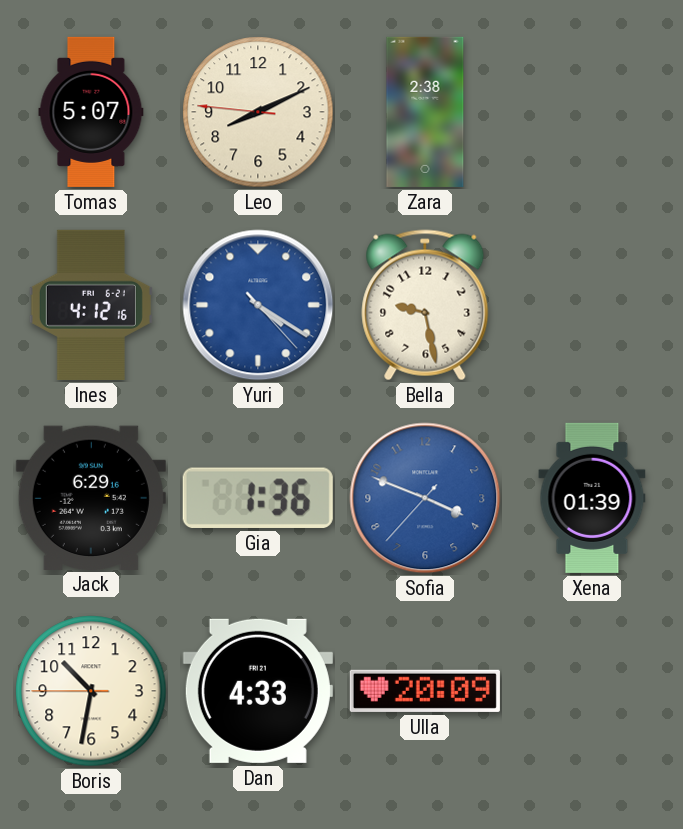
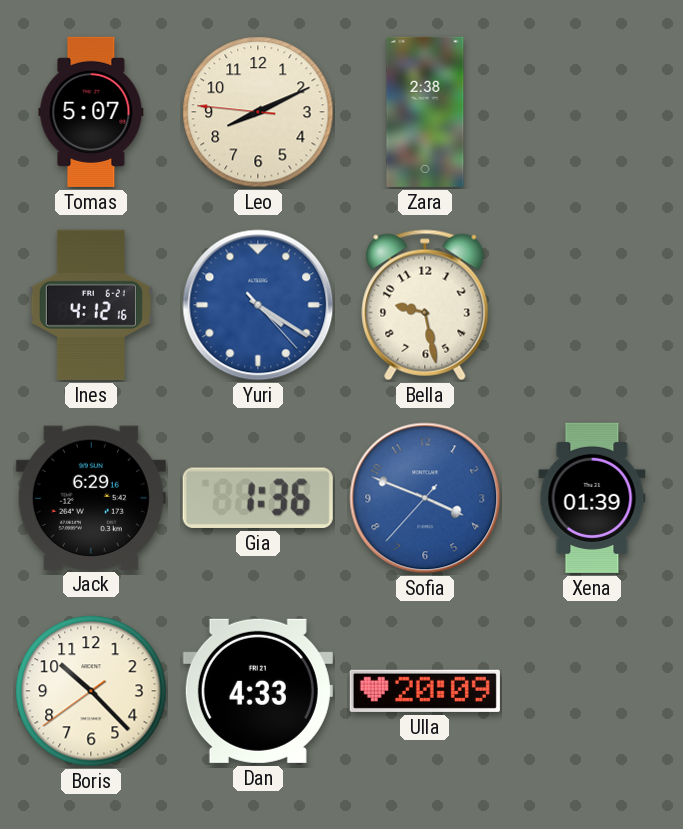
Boris: 10:31 -> 10:22 (91, 691)
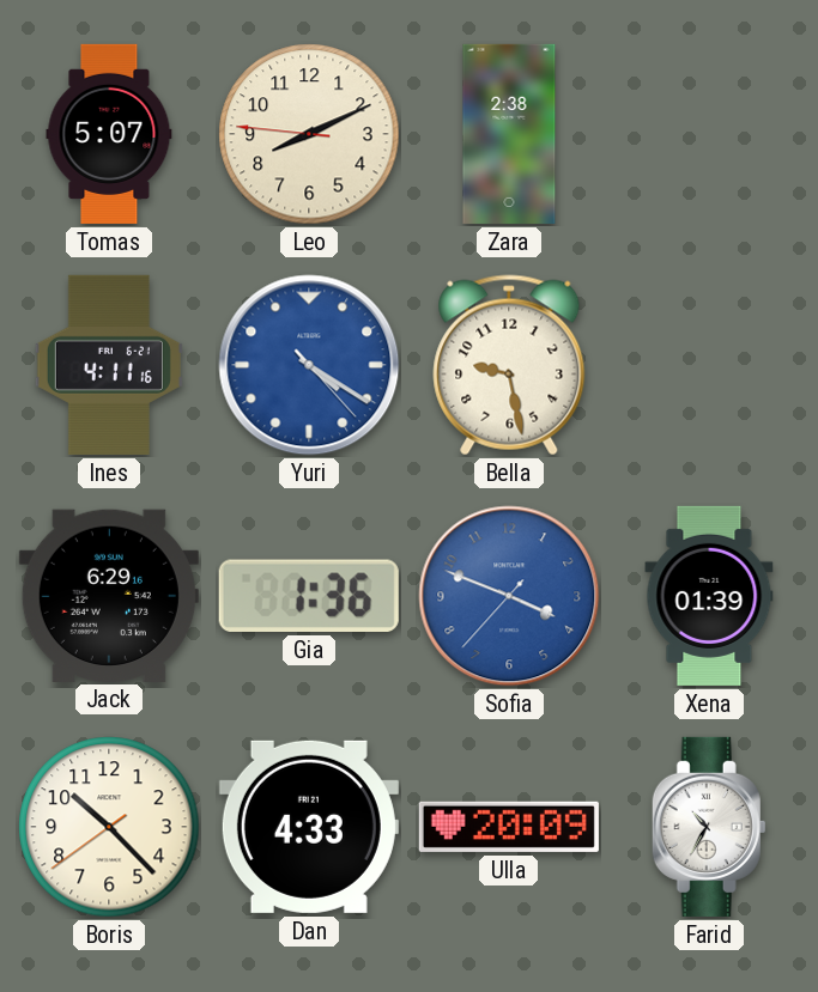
Ines: 4:12 -> 4:11 (109, 365)
Farid: none -> 10:35 (709, 827)
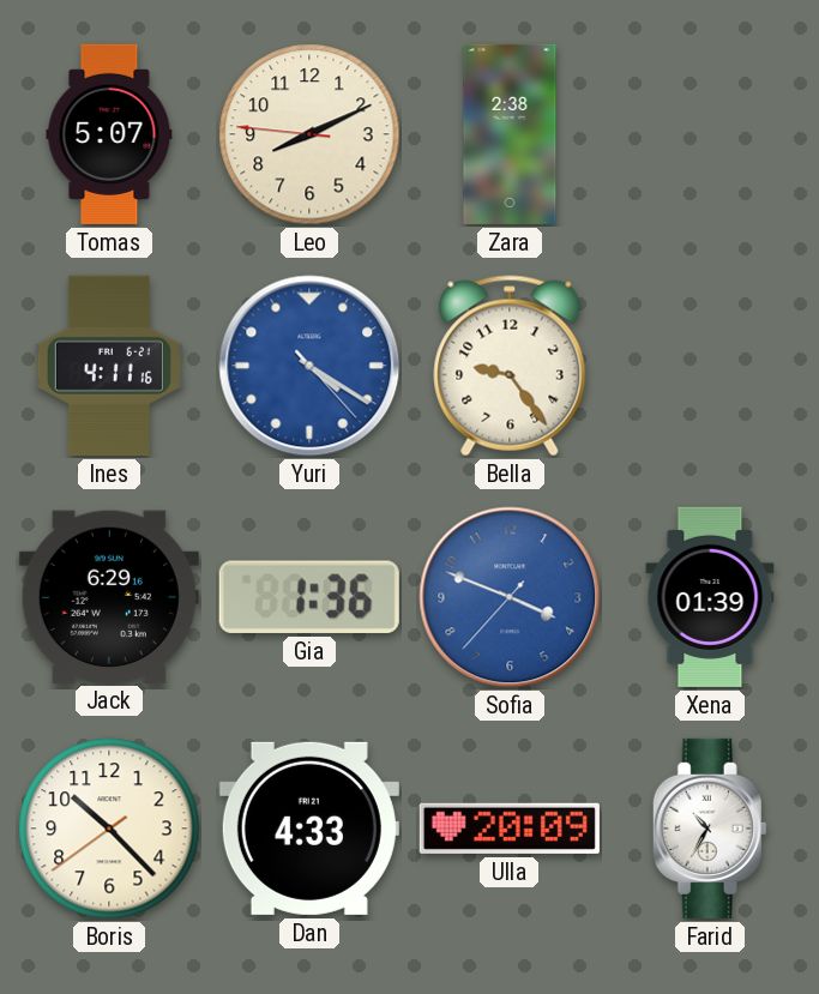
Bella: 9:28 -> 9:24 (510, 366)
